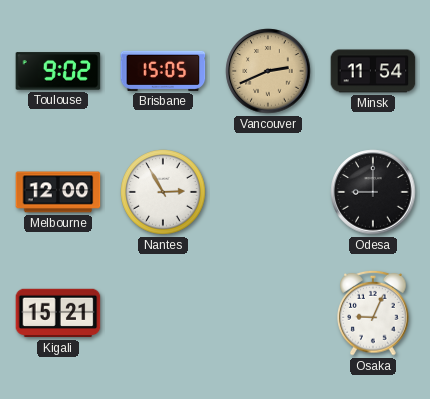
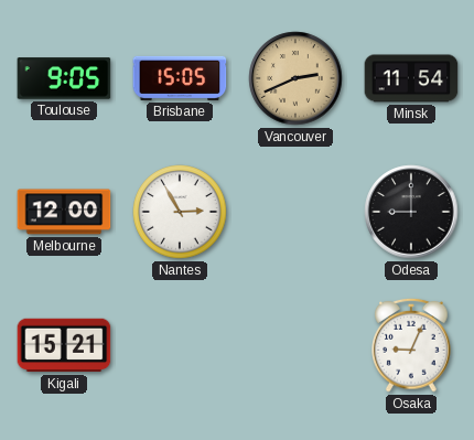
Toulouse: 9:02 -> 9:05 (64, 78)
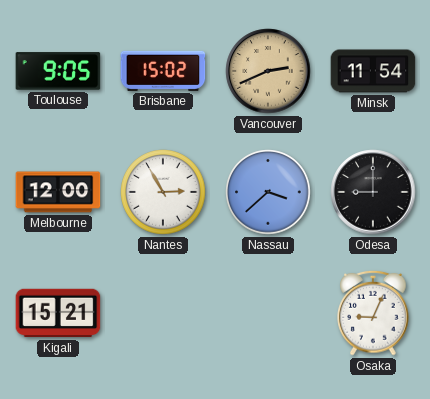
Brisbane: 15:05 -> 15:02 (163, 71)
Nassau: none -> 3:38 (268, 192)
